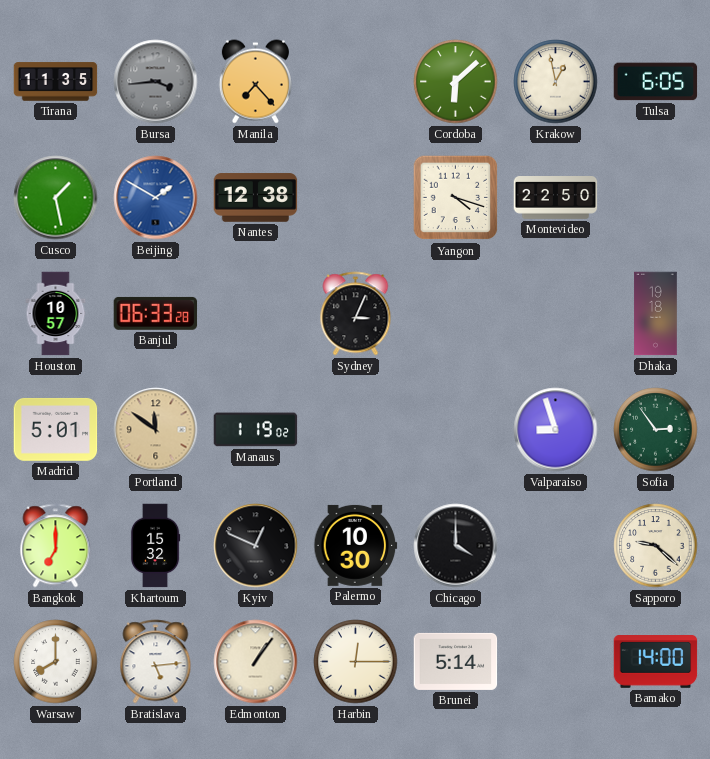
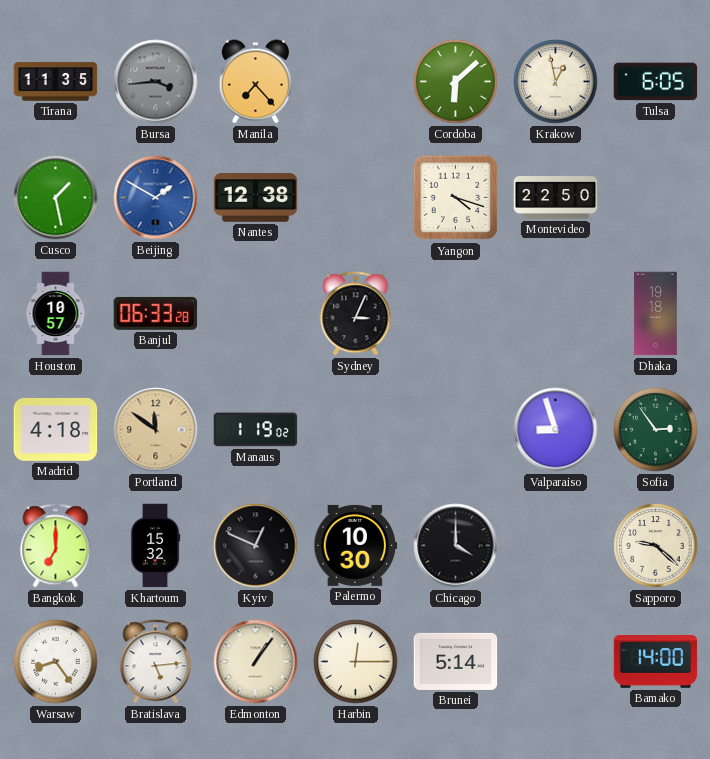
Madrid: 5:01 -> 4:18 (56, 429)
Warsaw: 8:00 -> 8:24 (56, 662)
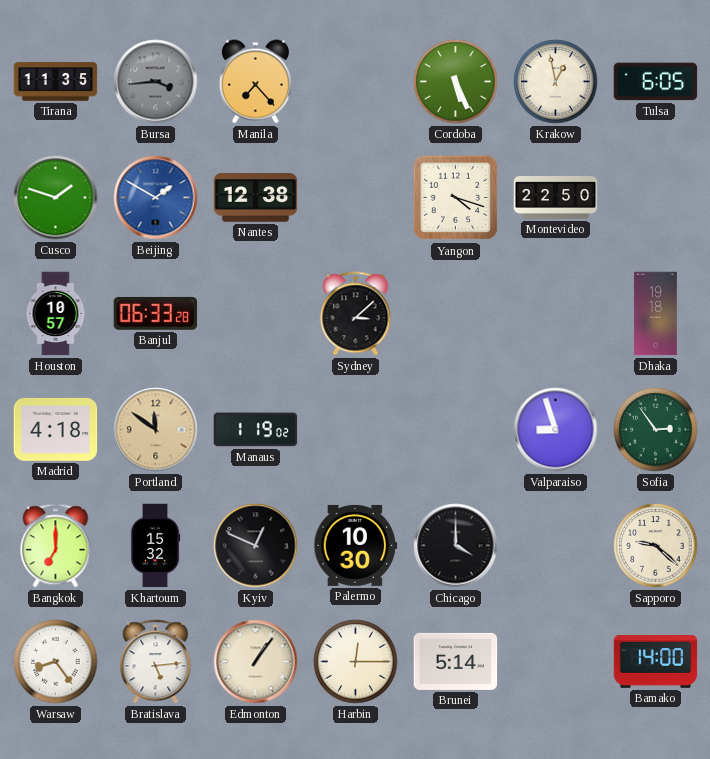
Cordoba: 6:08 -> 5:26 (456, 82)
Cusco: 1:28 -> 1:48 (56, 198)
Sydney: 3:04 -> 3:08 (356, 314)
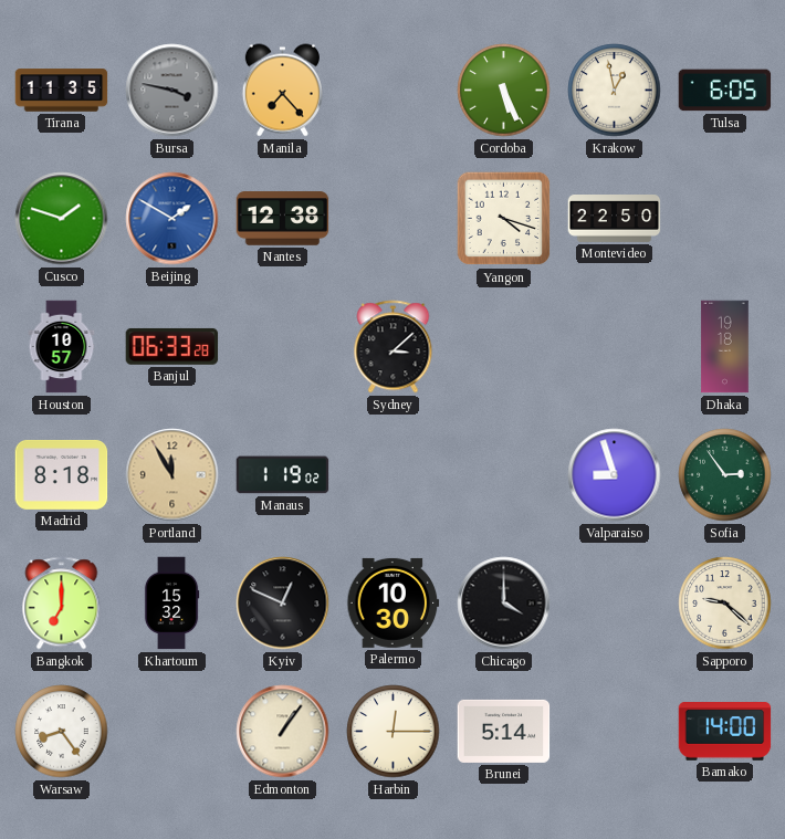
Bursa: 3:44 -> 3:47 (172, 91)
Madrid: 4:18 -> 8:18 (62, 474)
Portland: 11:51 -> 11:55 (172, 475)
Bratislava: 5:14 -> none (156, 662)
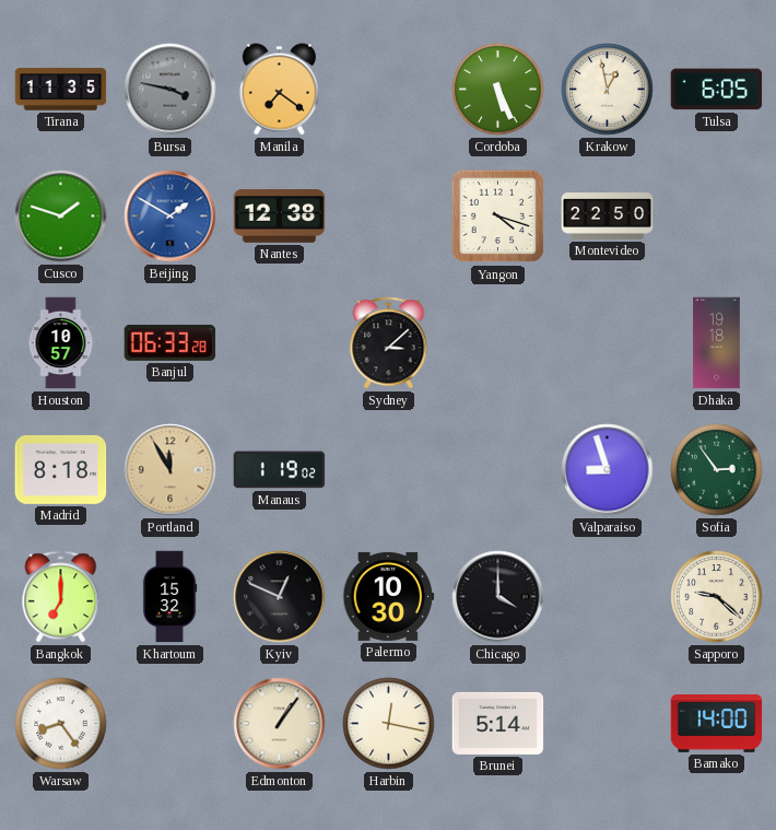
Manila: 7:23 -> 7:21 (279, 90)
Harbin: 12:15 -> 12:17 (389, 724)
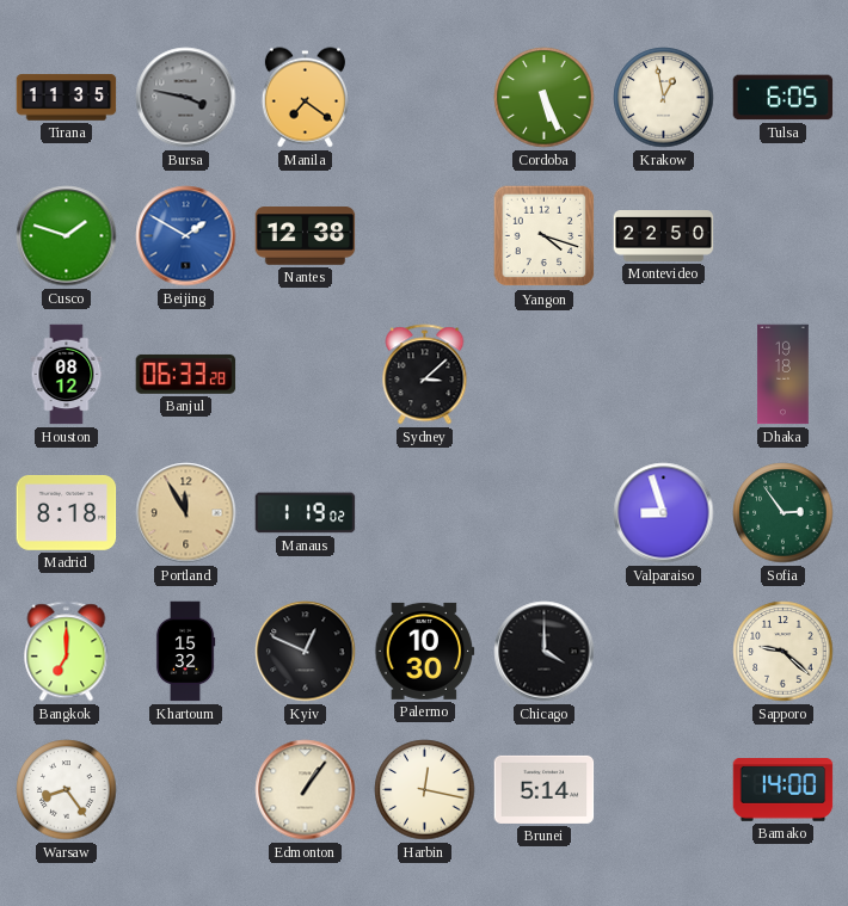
Houston: 10:57 -> 08:12 (67, 375)
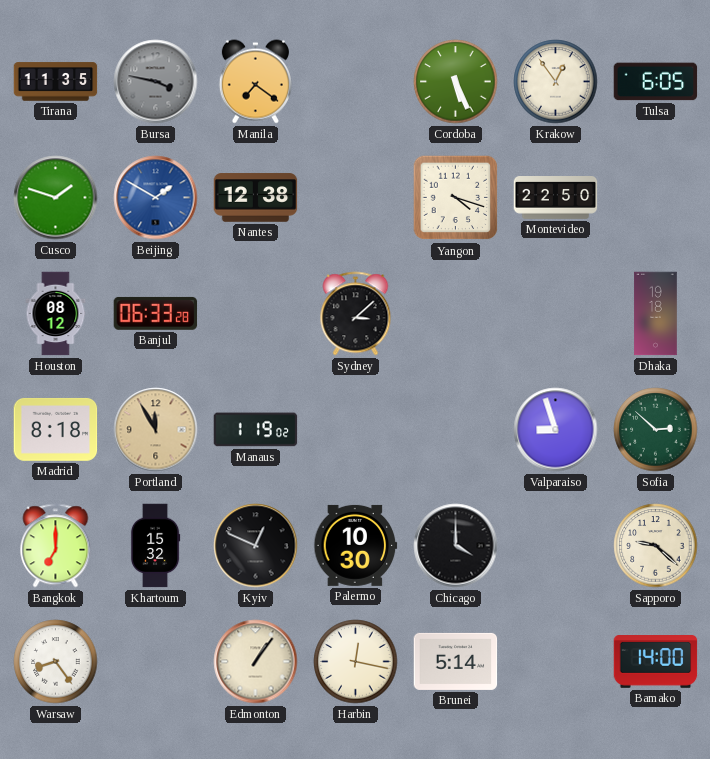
Krakow: 12:58 -> 12:54 (556, 82)
Sofia: 2:54 -> 2:52 (656, 430)
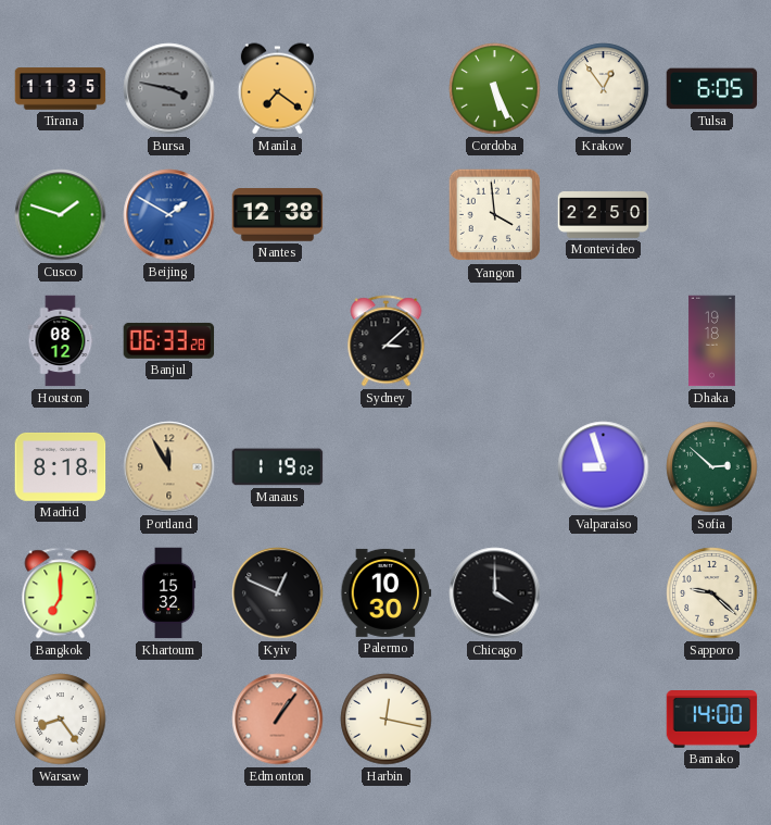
Yangon: 4:18 -> 3:59 (495, 215)
Edmonton dial: cream -> salmon (278, 720)
Brunei: 5:14 -> none (456, 661)
